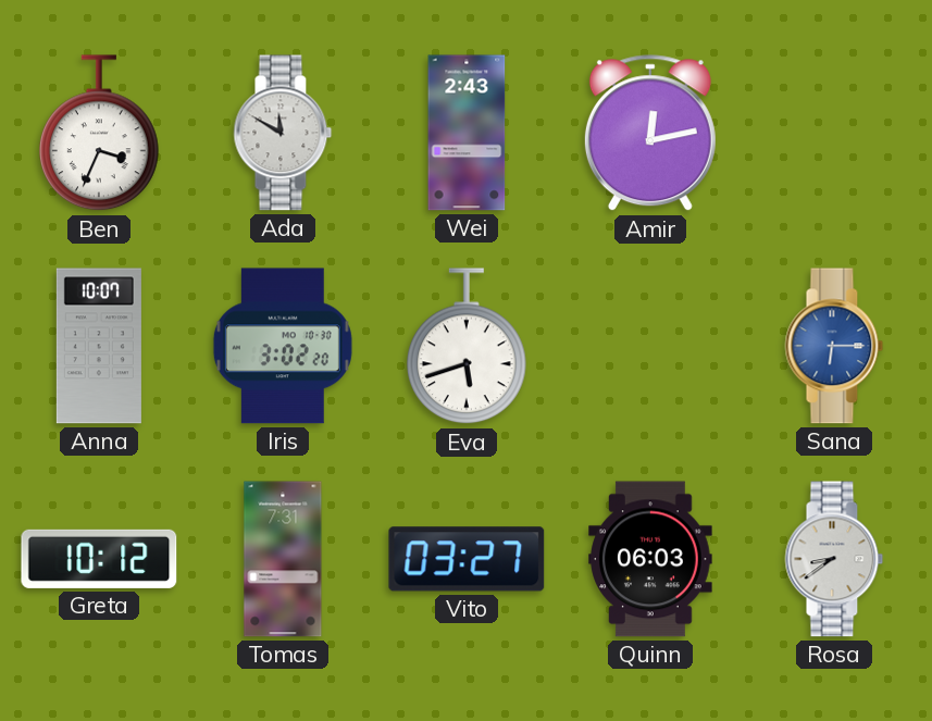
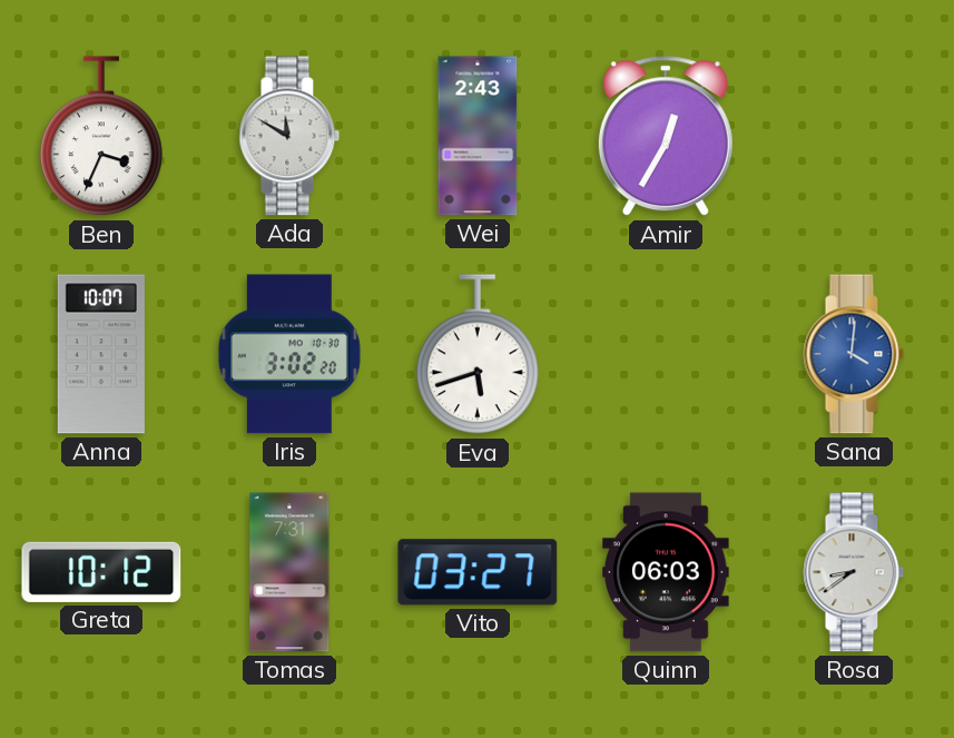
Amir: 12:13 -> 12:35 (666, 137)
Sana: 6:15 -> 4:01 (854, 354)
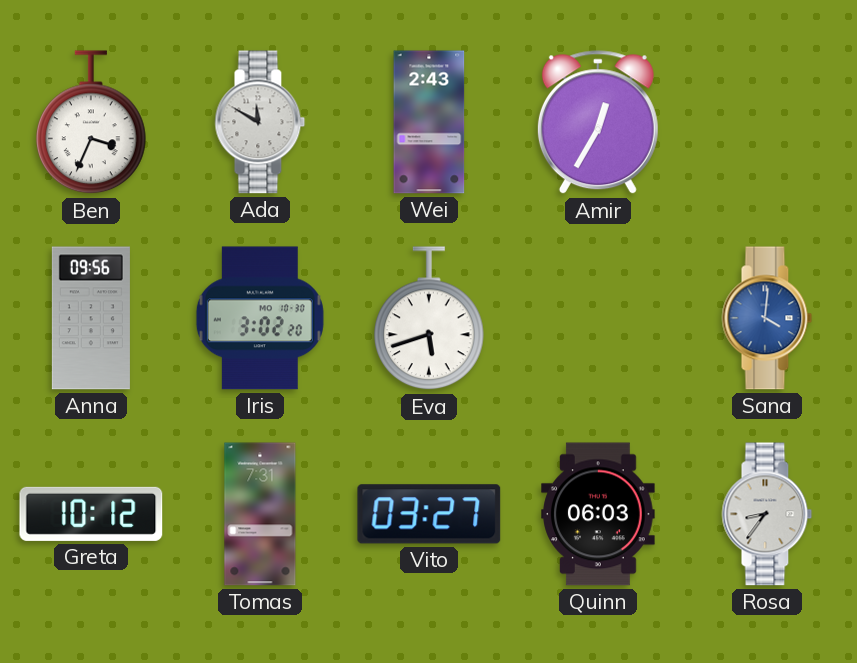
Anna: 10:07 -> 09:56 (91, 318)
Rosa: 8:39 -> 8:36 (767, 514)
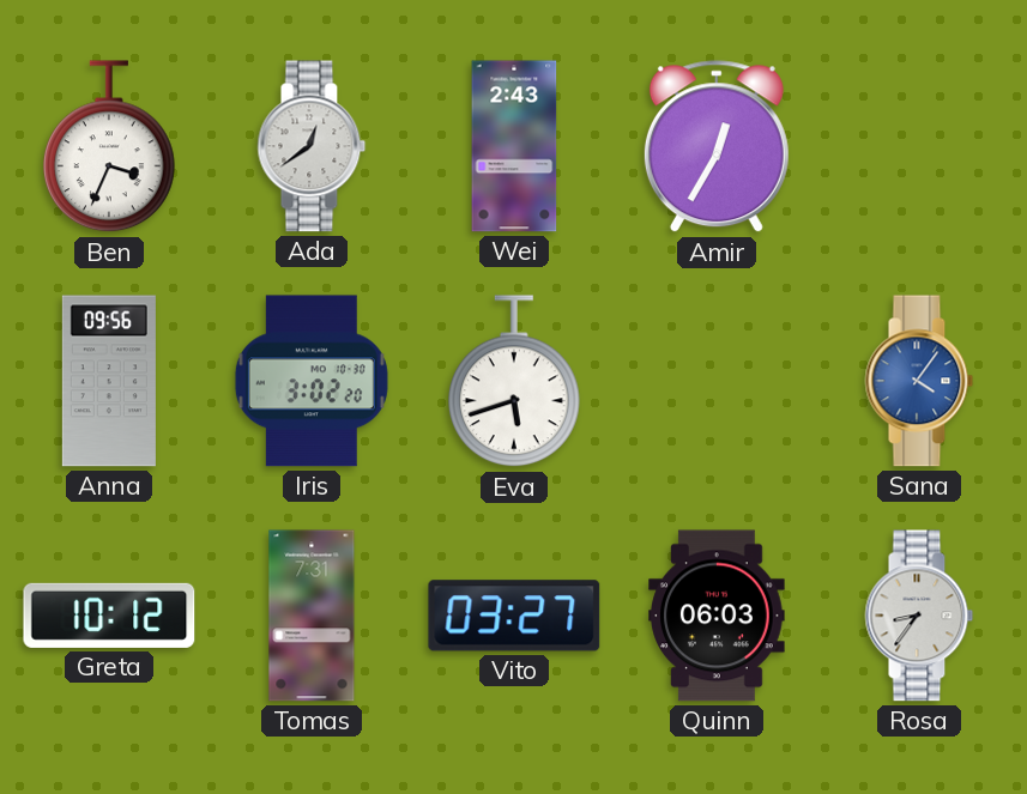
Ada: 11:50 -> 12:39 (312, 146)
Sana: 4:01 -> 4:06 (919, 381)
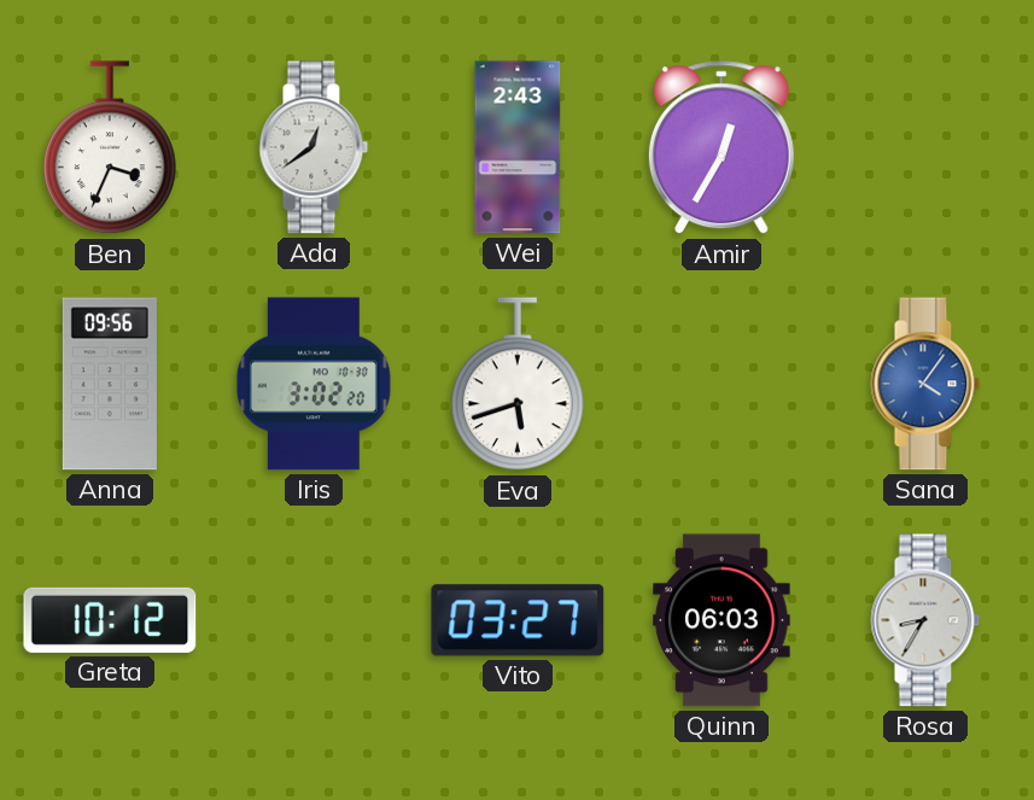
Tomas: 7:31 -> none (312, 616)
Rosa: 8:36 -> 8:35 (925, 620)
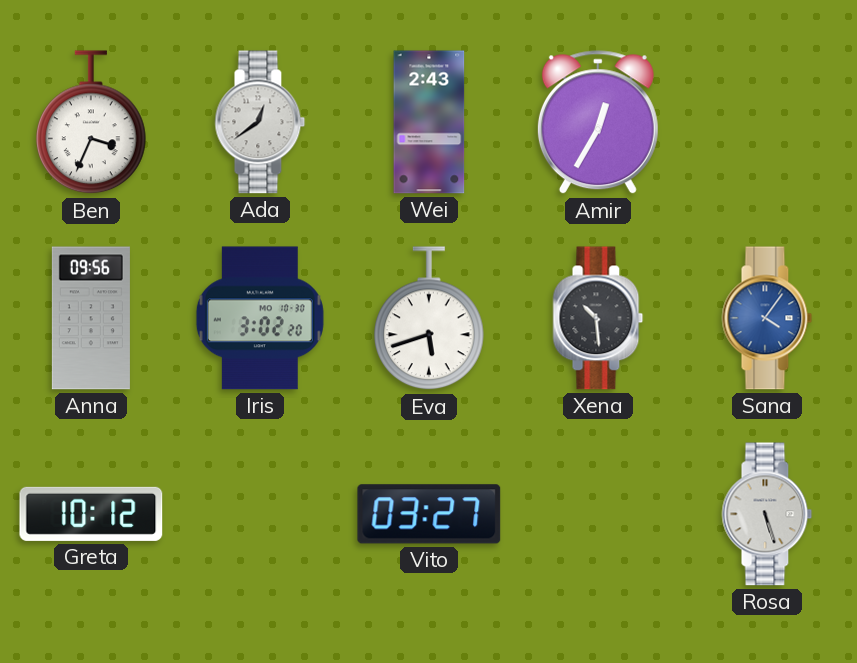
Xena: none -> 10:29 (598, 318)
Quinn: 06:03 -> none (722, 620)
Rosa: 8:35 -> 5:27 (767, 514)
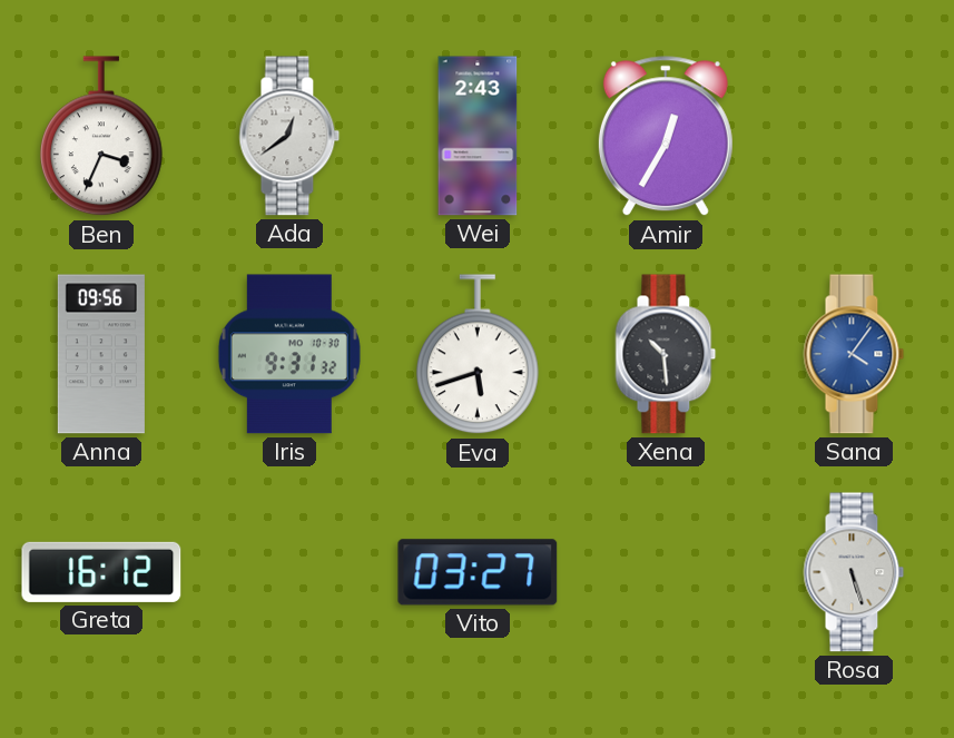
Iris: 3:02 -> 9:31 (289, 354)
Greta: 10:12 -> 16:12 (101, 572)
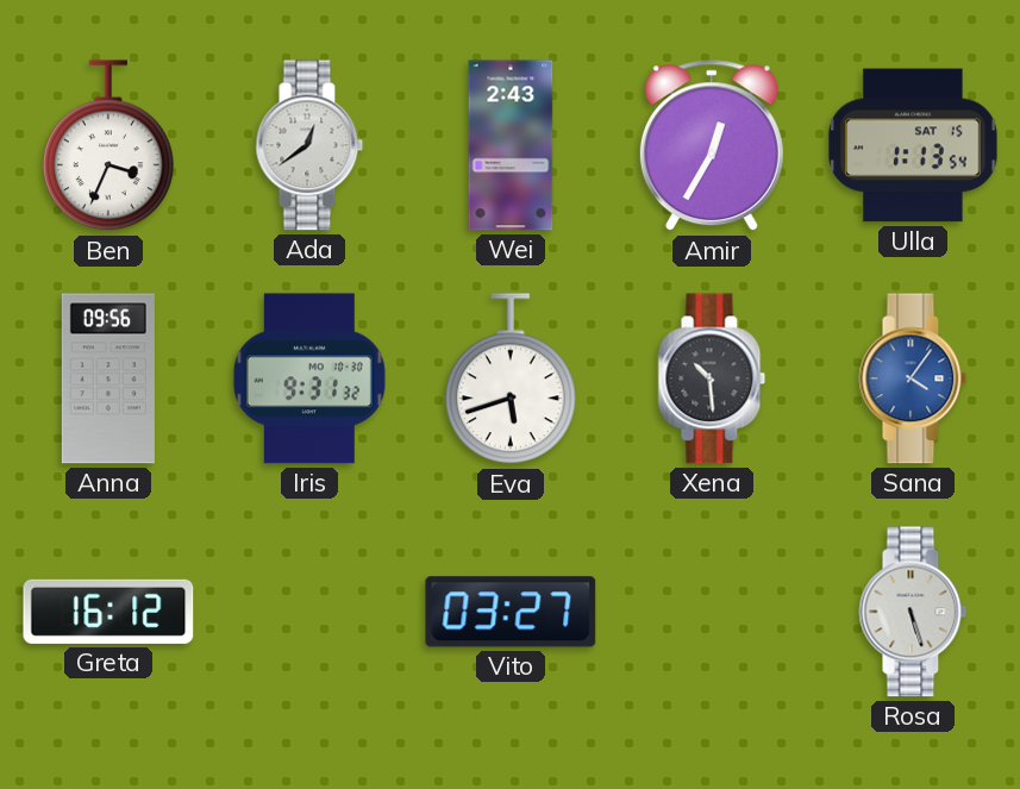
Ulla: none -> 1:13 (913, 145)
